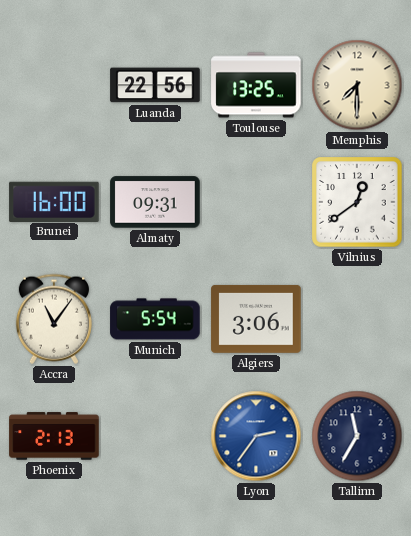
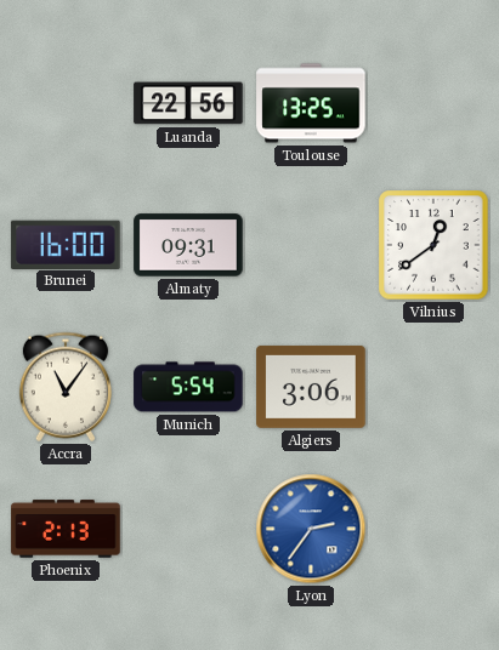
Memphis: 7:30 -> none (357, 85)
Tallinn: 11:35 -> none (357, 436)
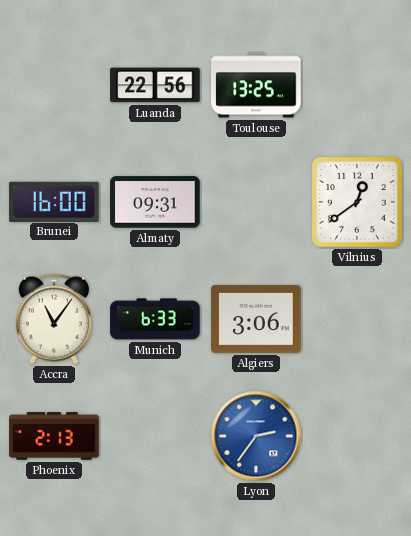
Munich: 5:54 -> 6:33 (155, 319)
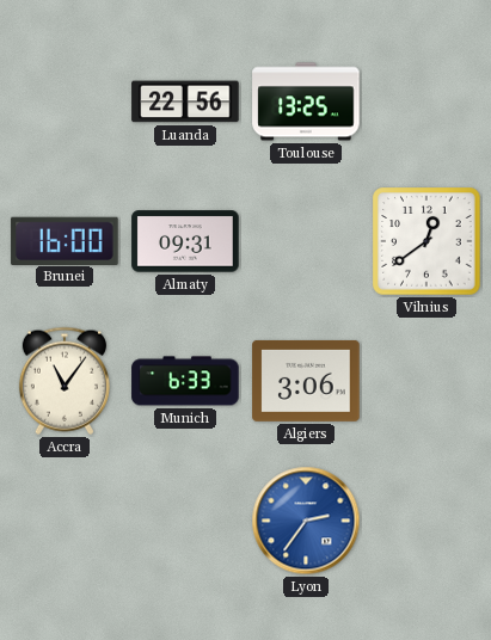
Phoenix: 2:13 -> none (54, 436)
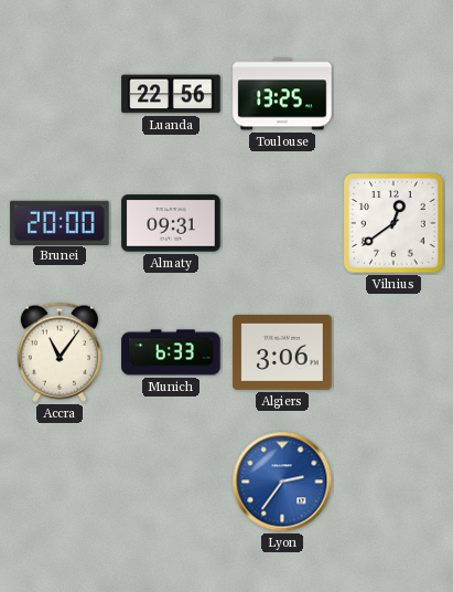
Brunei: 16:00 -> 20:00 (60, 222)
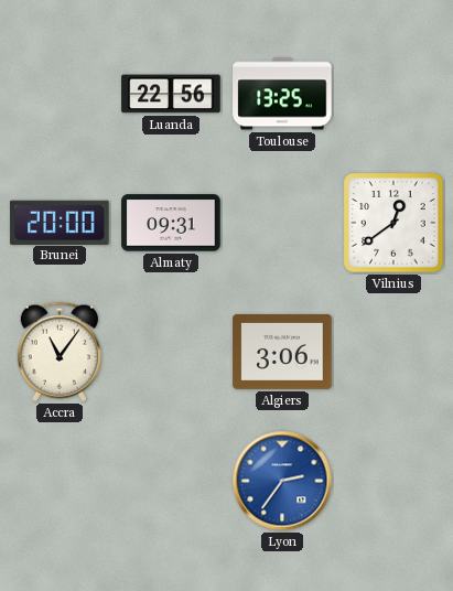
Munich: 6:33 -> none (171, 352)
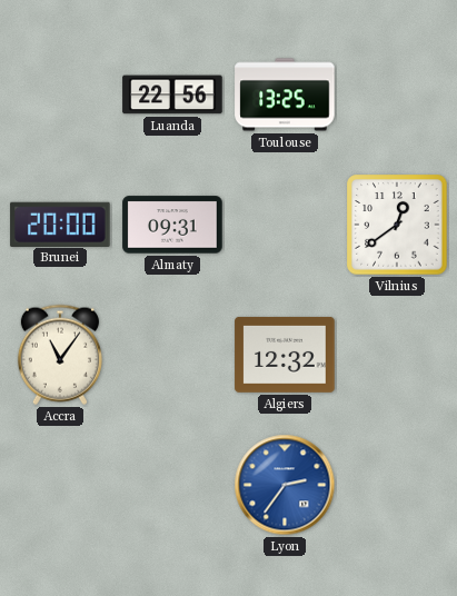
Algiers: 3:06 -> 12:32 (285, 355)
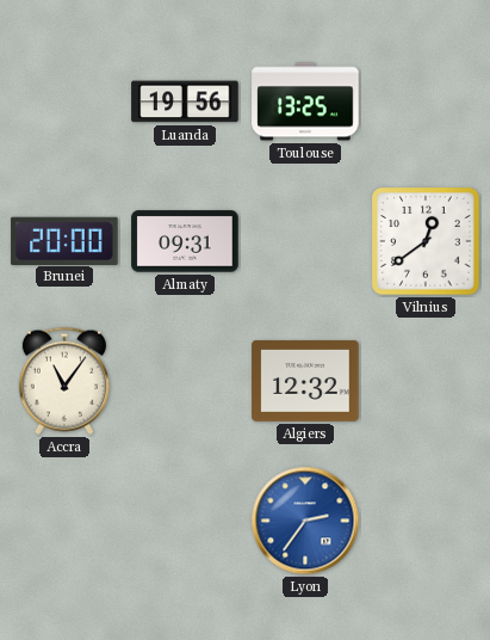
Luanda: 22:56 -> 19:56 (185, 101)
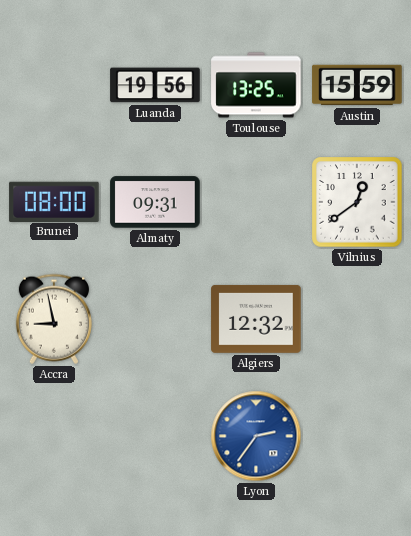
Austin: none -> 15:59 (357, 85)
Brunei: 20:00 -> 08:00 (54, 201)
Accra: 11:06 -> 8:58 (54, 319)
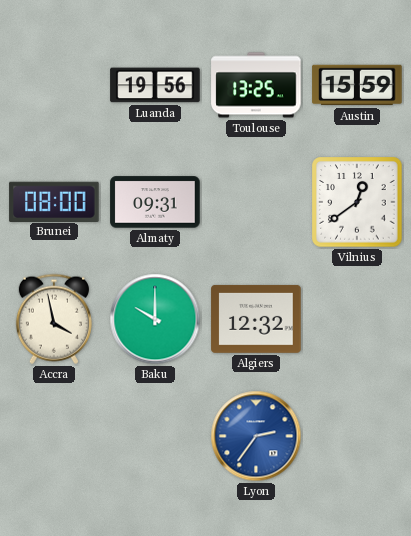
Accra: 8:58 -> 3:58 (54, 319)
Baku: none -> 10:00 (155, 319)
